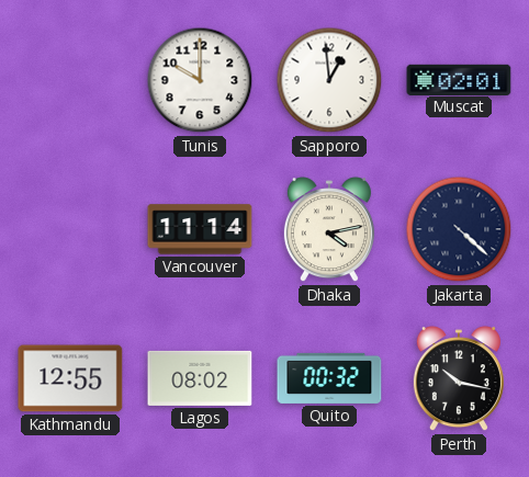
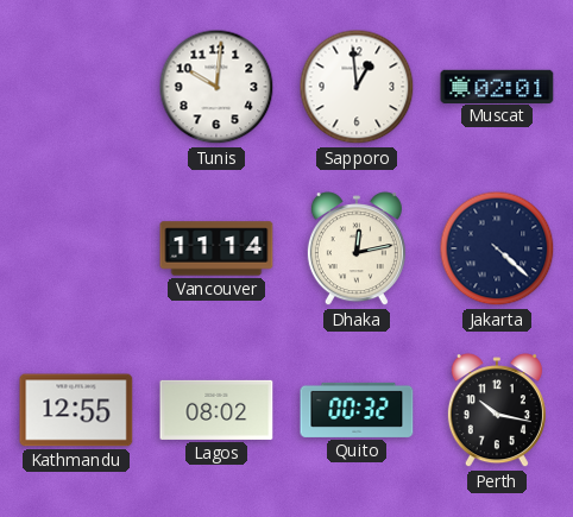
Tunis: 10:00 -> 10:01 (216, 87)
Dhaka: 4:13 -> 12:13 (357, 250)
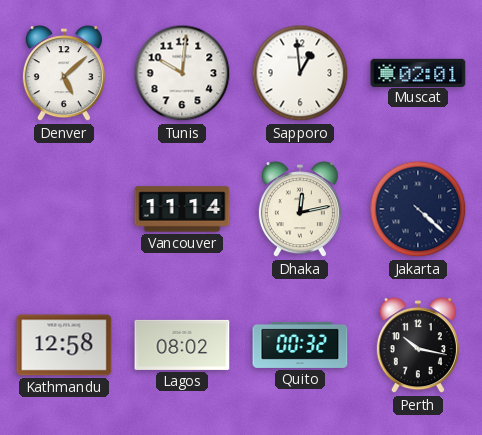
Denver: none -> 5:08 (64, 74)
Kathmandu: 12:55 -> 12:58 (64, 345)
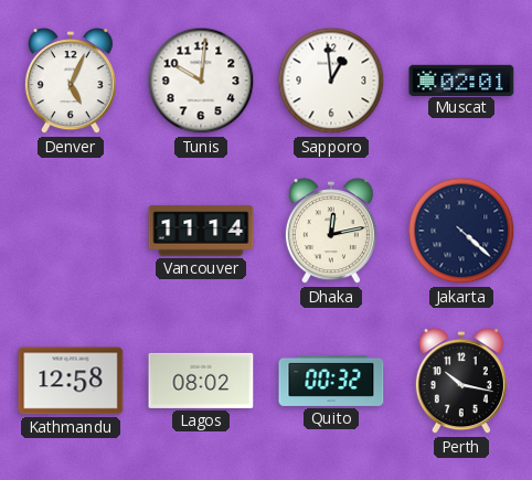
Denver: 5:08 -> 5:04 (71, 82)
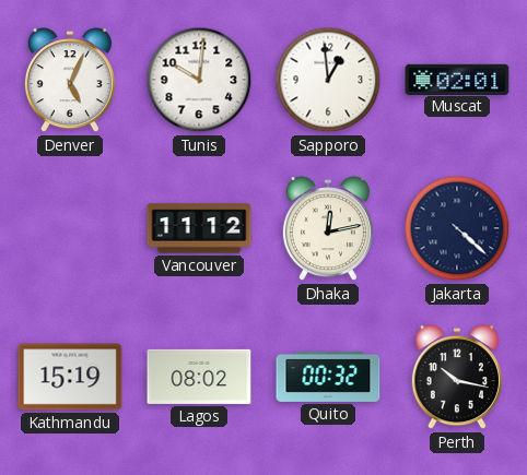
Vancouver: 11:14 -> 11:12 (199, 228)
Kathmandu: 12:58 -> 15:19 (70, 377)
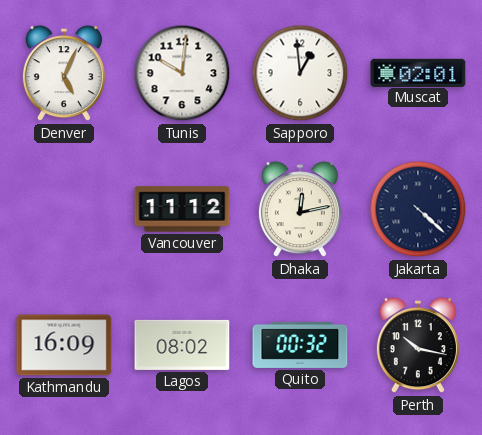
Kathmandu: 15:19 -> 16:09 (64, 345)
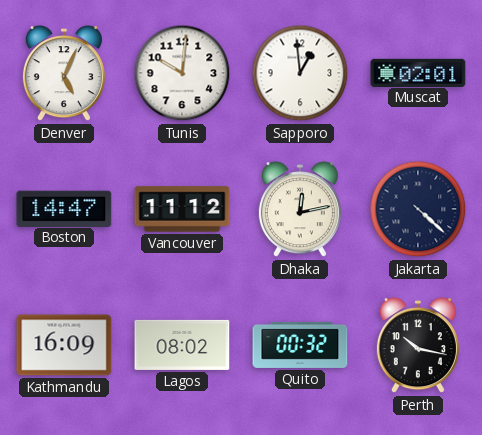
Boston: none -> 14:47 (64, 208)
